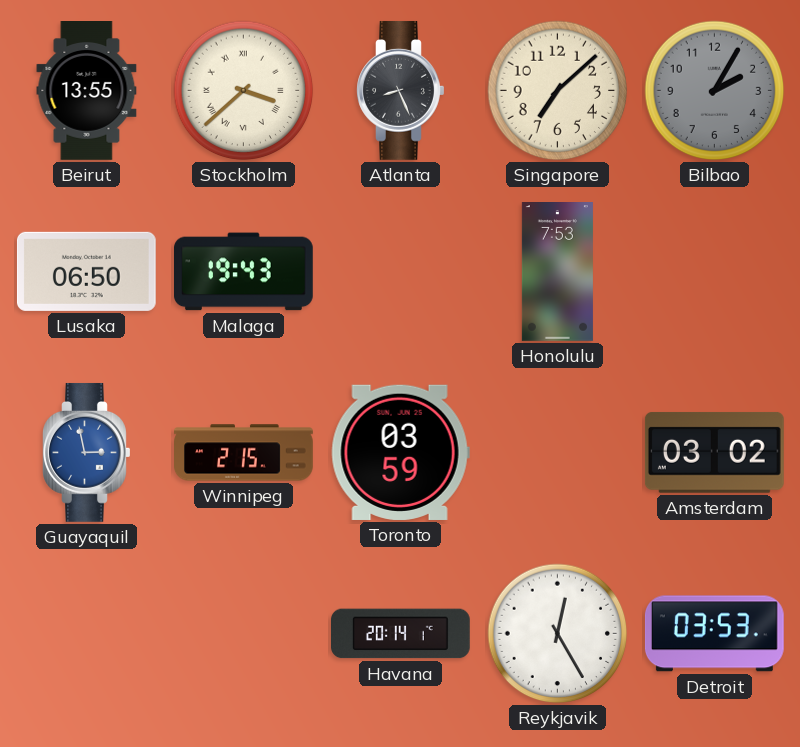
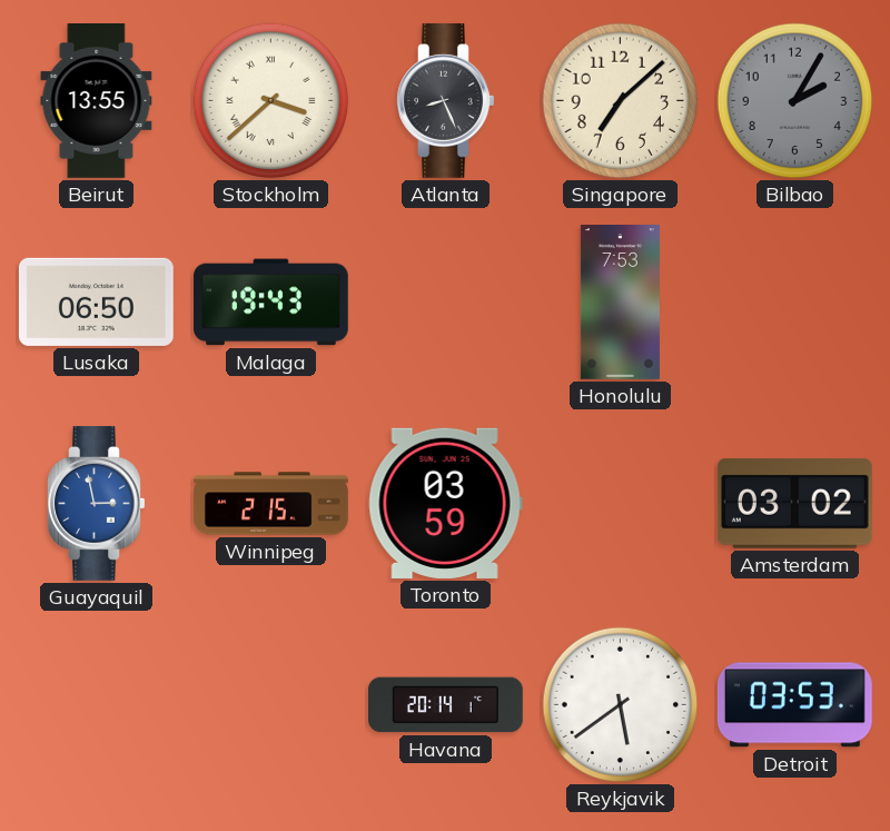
Reykjavik: 12:25 -> 5:39 (621, 705)
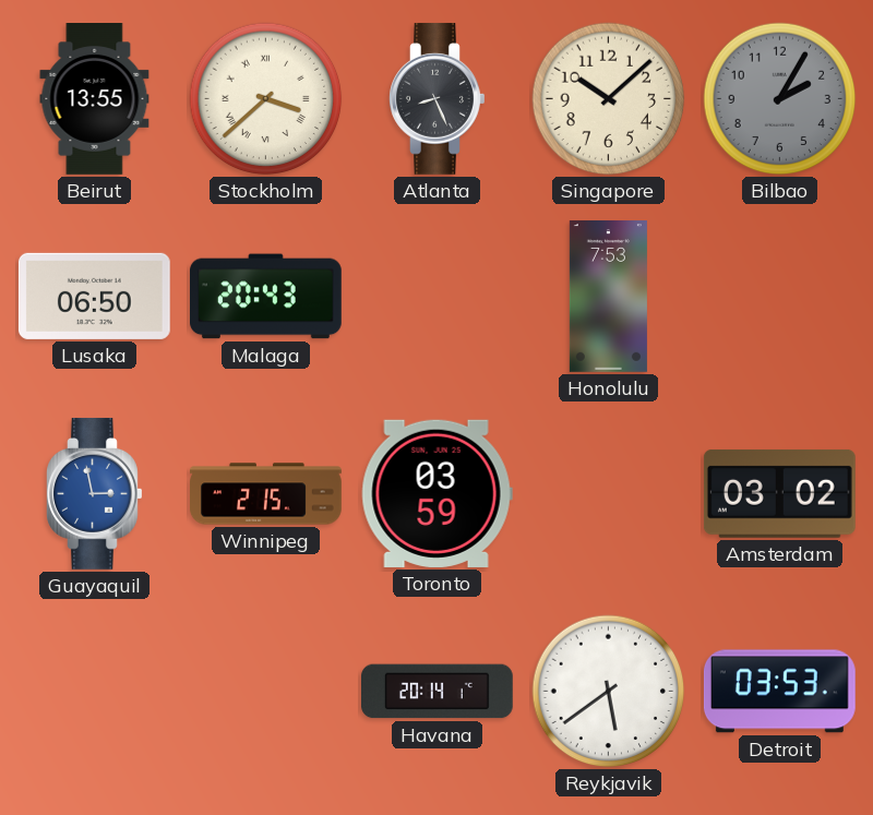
Singapore: 7:08 -> 10:08 (609, 99)
Malaga: 19:43 -> 20:43 (266, 297)
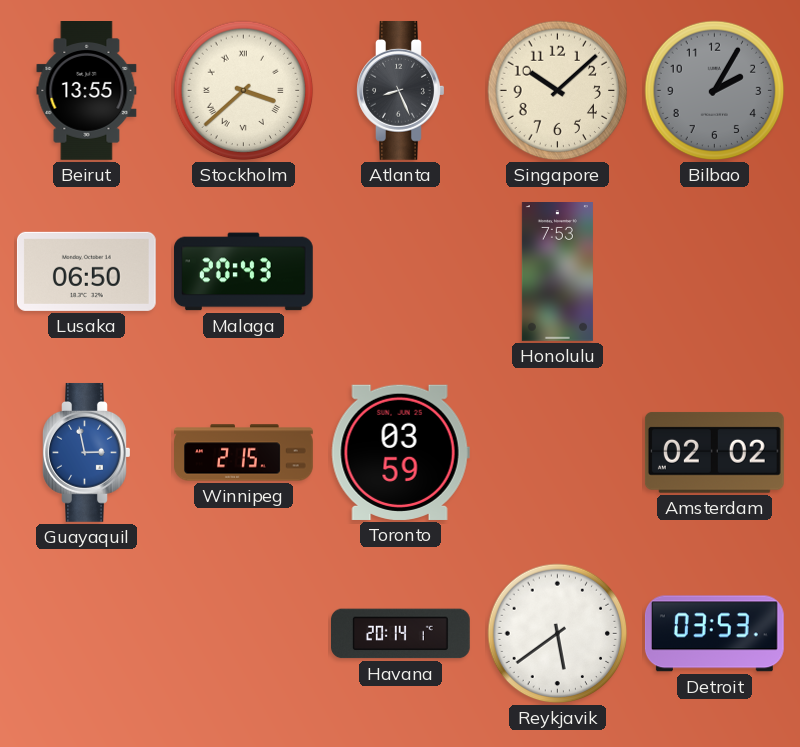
Amsterdam: 03:02 -> 02:02 (714, 452)
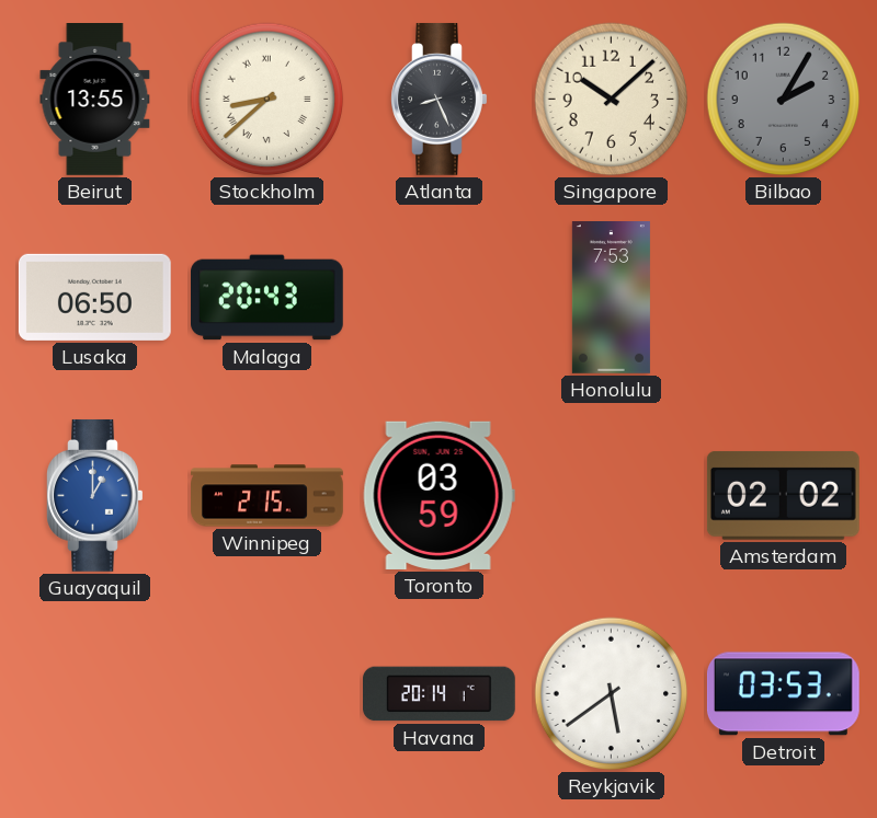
Stockholm: 3:38 -> 8:38 (267, 100)
Guayaquil: 2:58 -> 1:00 (95, 495)
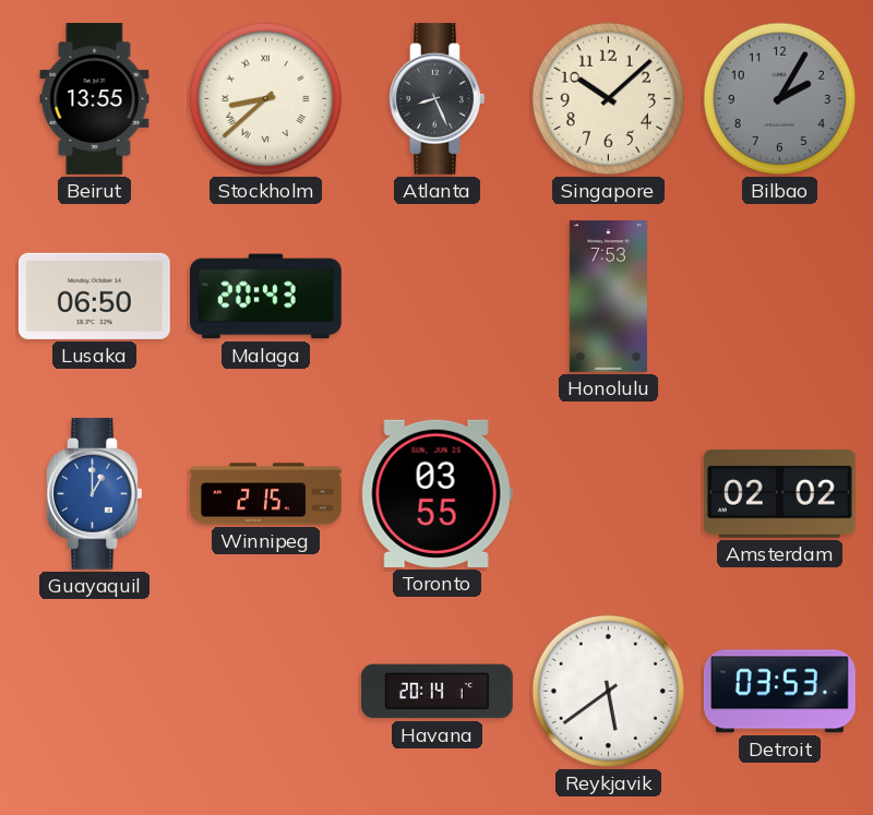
Toronto: 03:59 -> 03:55 (436, 493)
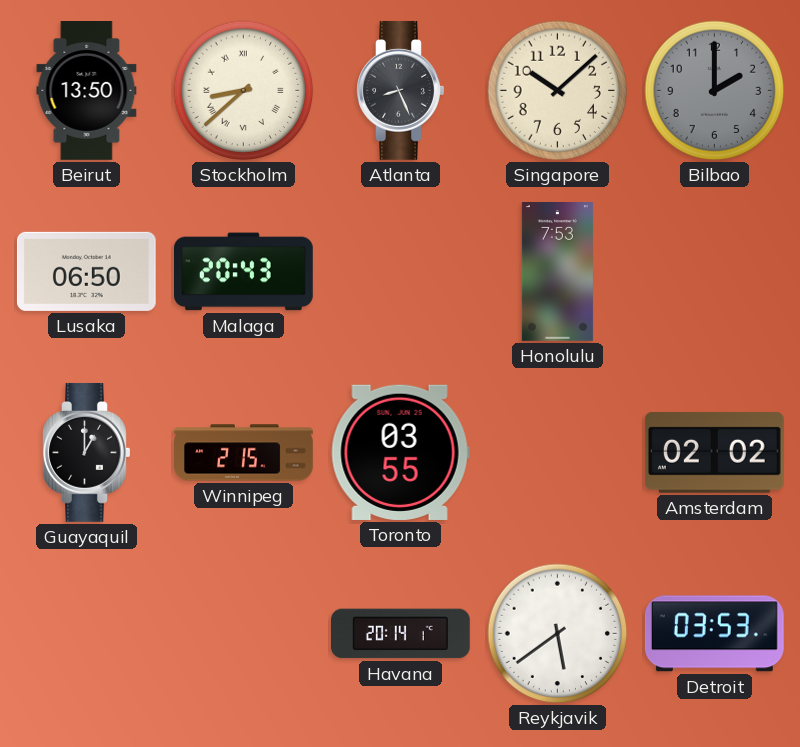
Beirut: 13:55 -> 13:50 (87, 91)
Bilbao: 2:05 -> 2:00 (715, 91)
Guayaquil dial: blue -> black (87, 452)
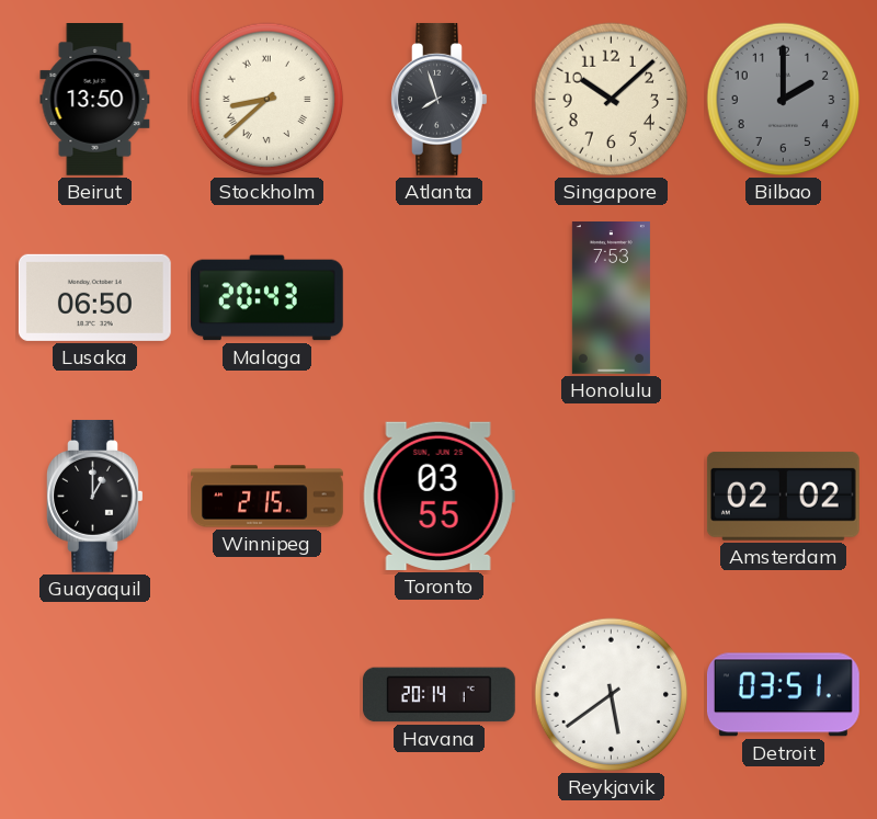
Atlanta: 8:26 -> 7:57 (440, 99)
Detroit: 03:53 -> 03:51 (783, 695)
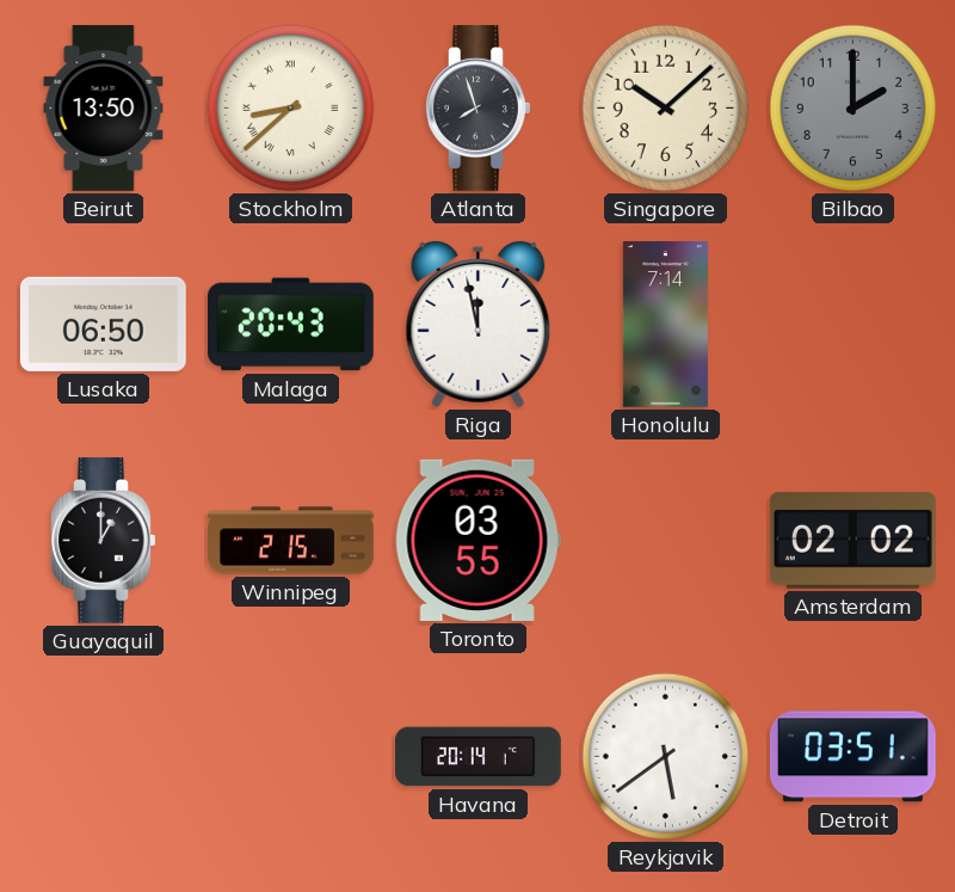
Riga: none -> 11:58 (479, 325)
Honolulu: 7:53 -> 7:14 (665, 325)
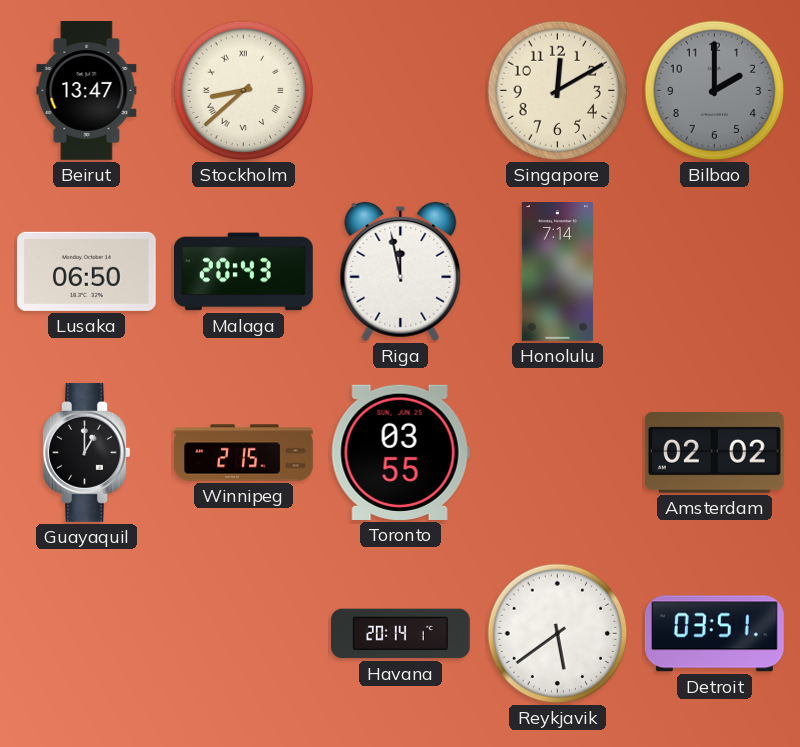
Beirut: 13:50 -> 13:47 (87, 91)
Atlanta: 7:57 -> none (479, 107)
Singapore: 10:08 -> 12:10 (558, 91)
